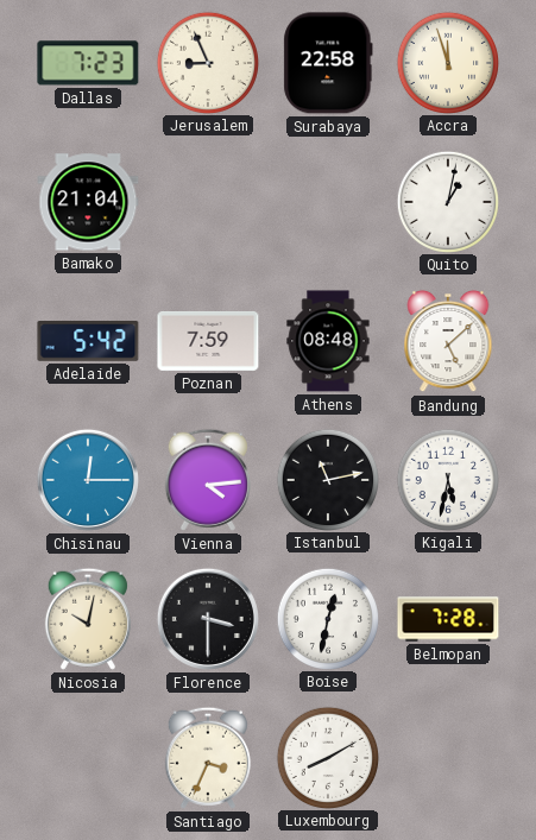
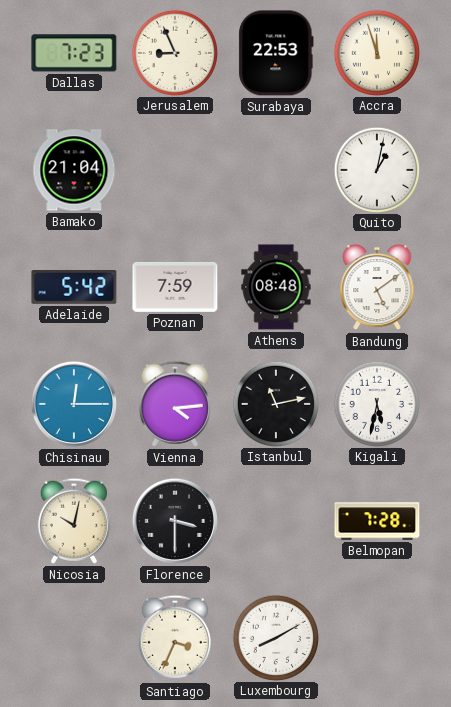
Surabaya: 22:58 -> 22:53 (276, 53)
Bandung: 5:08 -> 5:09 (377, 287)
Boise: 12:32 -> none (327, 618)
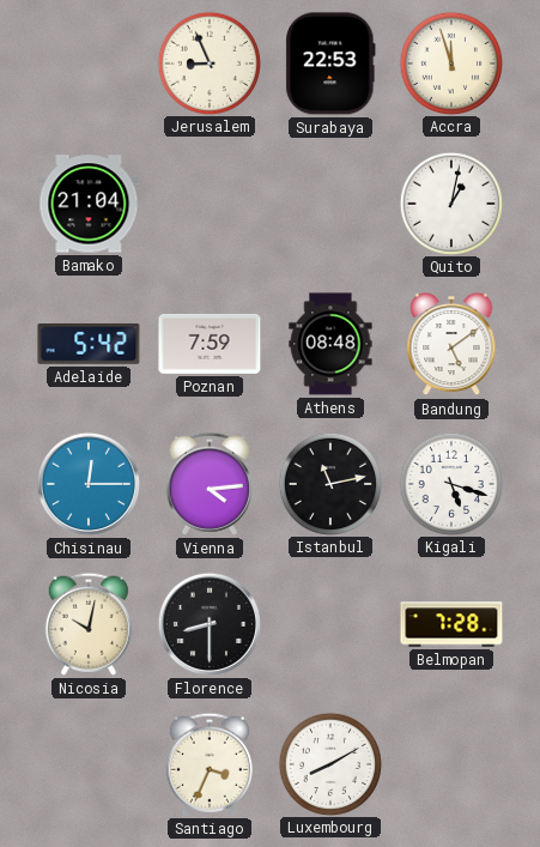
Dallas: 7:23 -> none (74, 53)
Kigali: 5:32 -> 5:18 (450, 483)
Florence: 3:30 -> 8:30 (210, 624)
